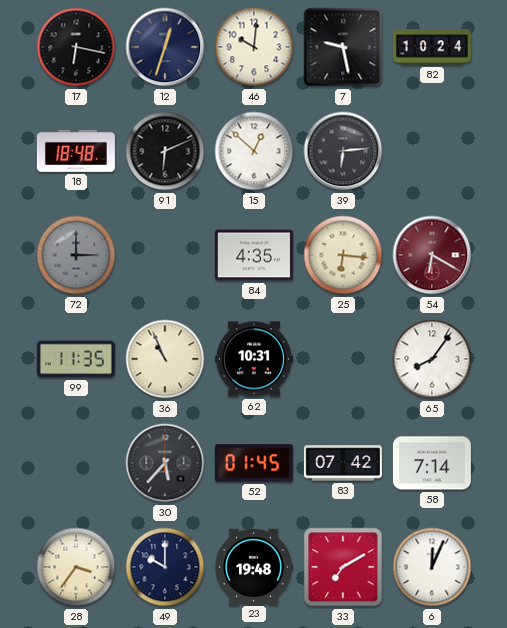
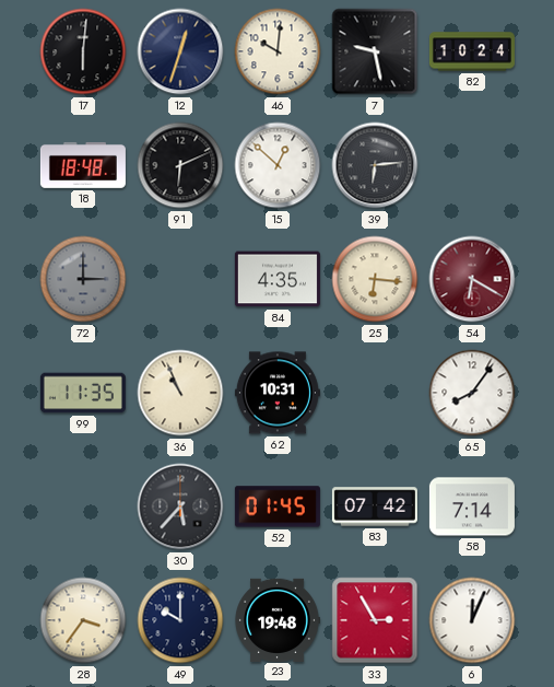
17: 6:17 -> 6:01 (83, 51)
33: 7:10 -> 2:55 (375, 620)
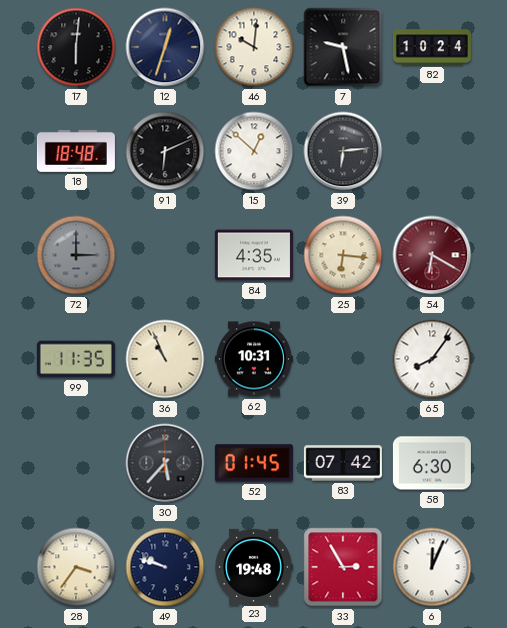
58: 7:14 -> 6:30 (432, 463)
49: 10:00 -> 9:48 (165, 567)
